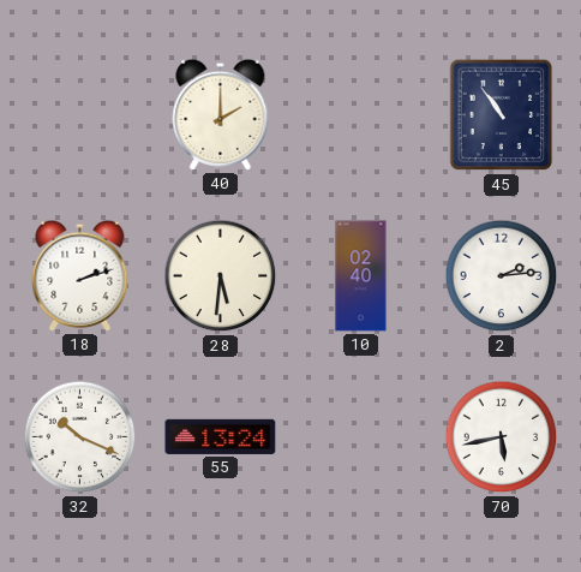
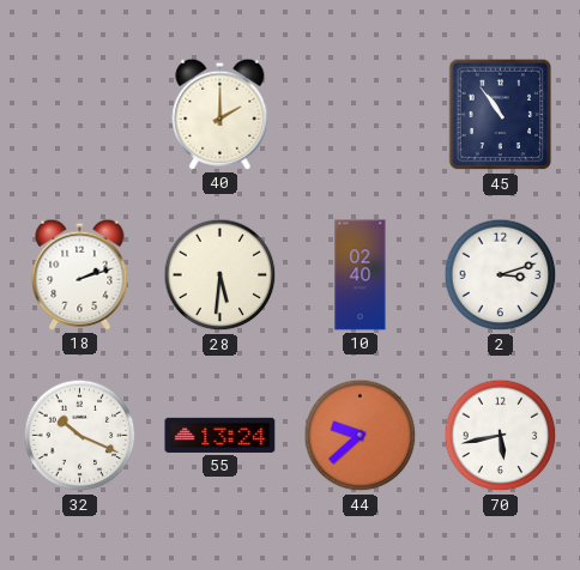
2: 2:14 -> 3:12 (501, 275)
44: none -> 9:38 (361, 436)
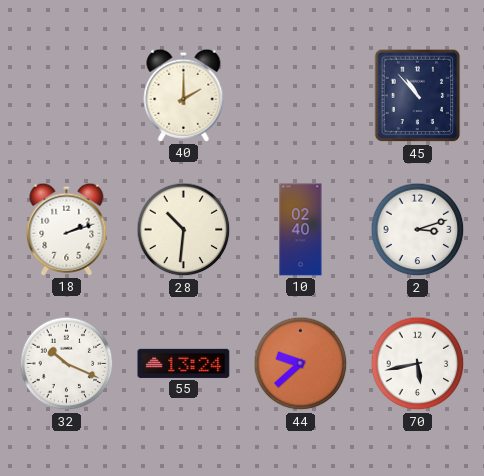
45: 10:54 -> 10:53 (418, 96)
28: 5:31 -> 10:31 (184, 230)
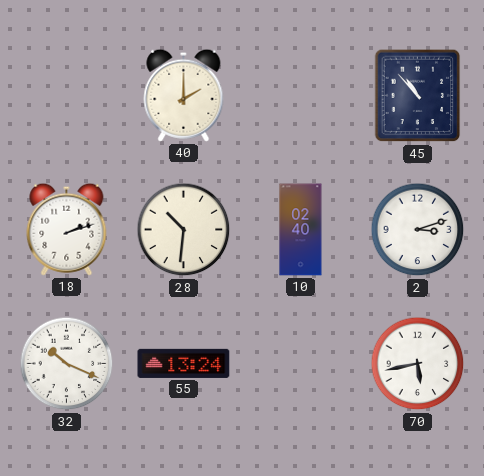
44: 9:38 -> none (301, 364)
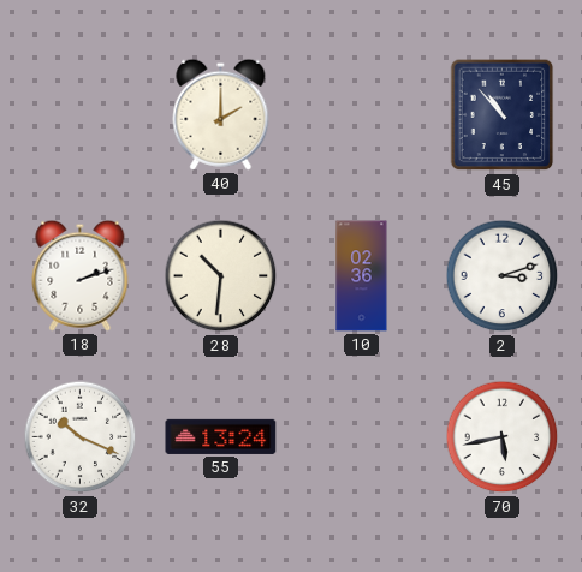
10: 02:40 -> 02:36 (362, 276)
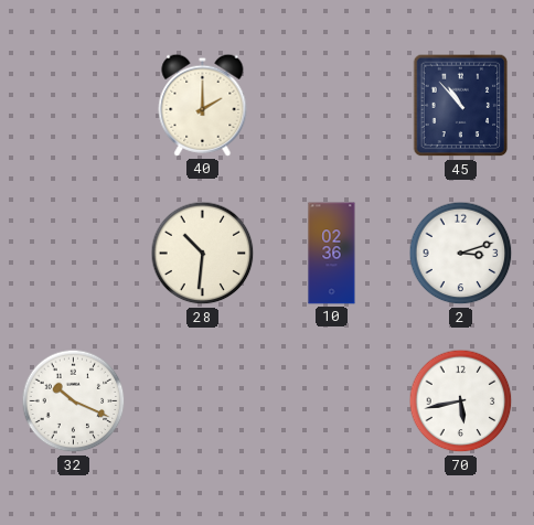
18: 2:12 -> none (81, 275)
55: 13:24 -> none (221, 436)
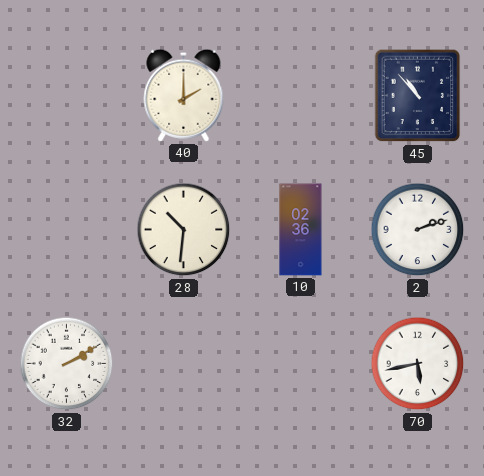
2: 3:12 -> 2:12 (418, 230)
32: 10:19 -> 2:10 (67, 364)
